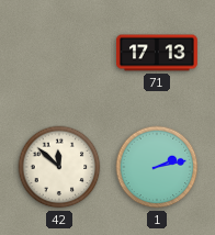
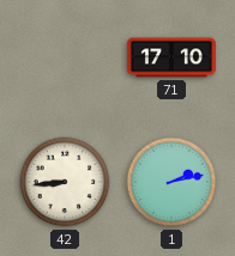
71: 17:13 -> 17:10 (173, 57)
42: 11:52 -> 8:44 (65, 182)
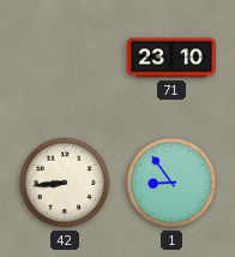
71: 17:10 -> 23:10 (173, 58)
1: 2:13 -> 8:54 (171, 183)
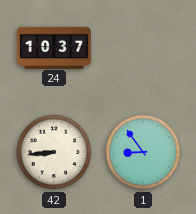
24: none -> 10:37 (54, 47)
71: 23:10 -> none (173, 58)
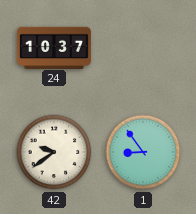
42: 8:44 -> 9:39 (54, 152)
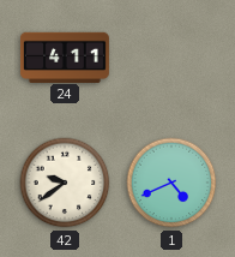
24: 10:37 -> 4:11 (65, 56)
1: 8:54 -> 4:41 (171, 183)
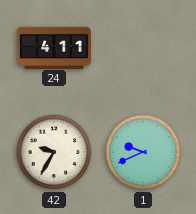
42: 9:39 -> 9:35 (54, 152)
1: 4:41 -> 9:41 (143, 152)
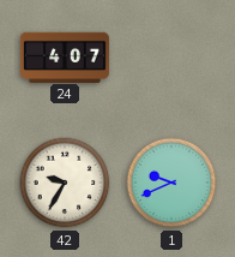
24: 4:11 -> 4:07 (65, 56)
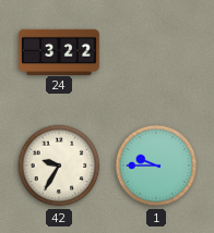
24: 4:07 -> 3:22 (59, 51)
1: 9:41 -> 9:45 (156, 165)
